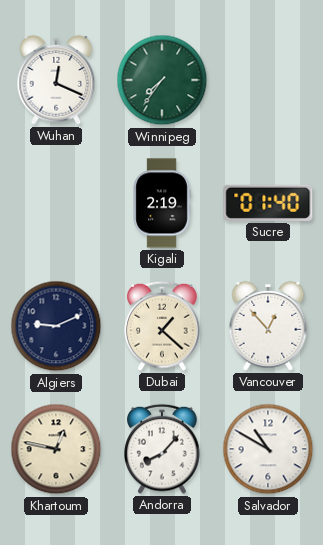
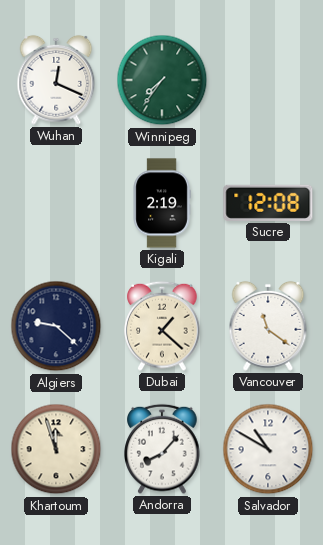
Sucre: 01:40 -> 12:08 (268, 203)
Algiers: 9:11 -> 9:22 (56, 326)
Vancouver: 12:53 -> 11:21 (268, 326)
Khartoum: 12:47 -> 11:57 (56, 449)
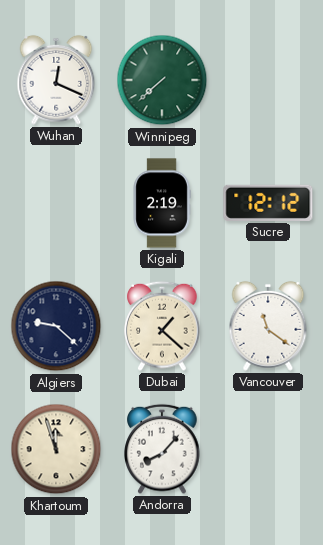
Winnipeg: 7:36 -> 7:38 (162, 80)
Sucre: 12:08 -> 12:12 (268, 203)
Salvador: 10:50 -> none (268, 449)
